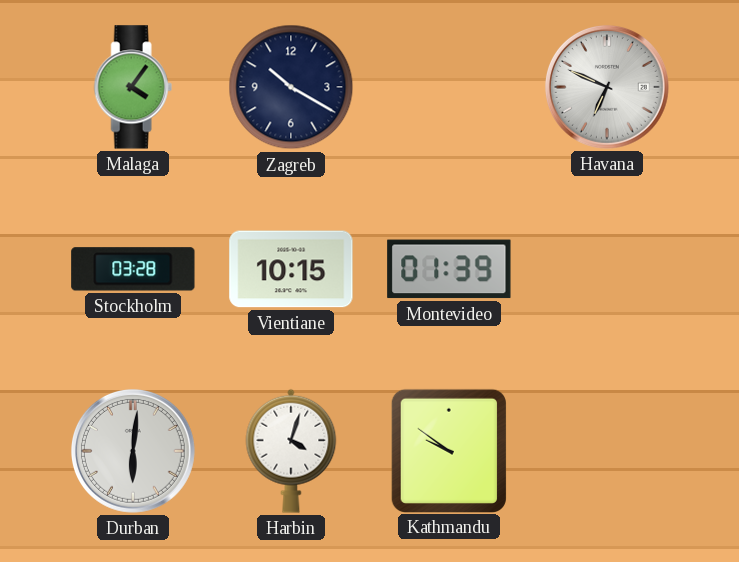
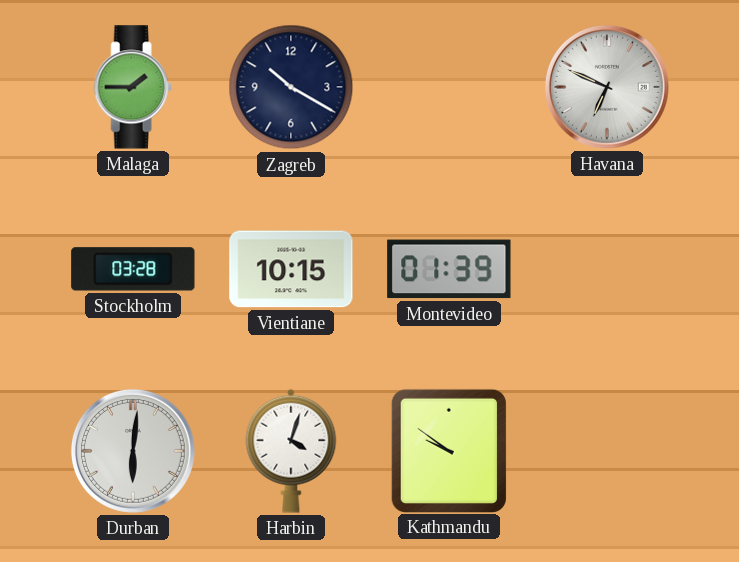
Malaga: 4:06 -> 1:45 (133, 87)
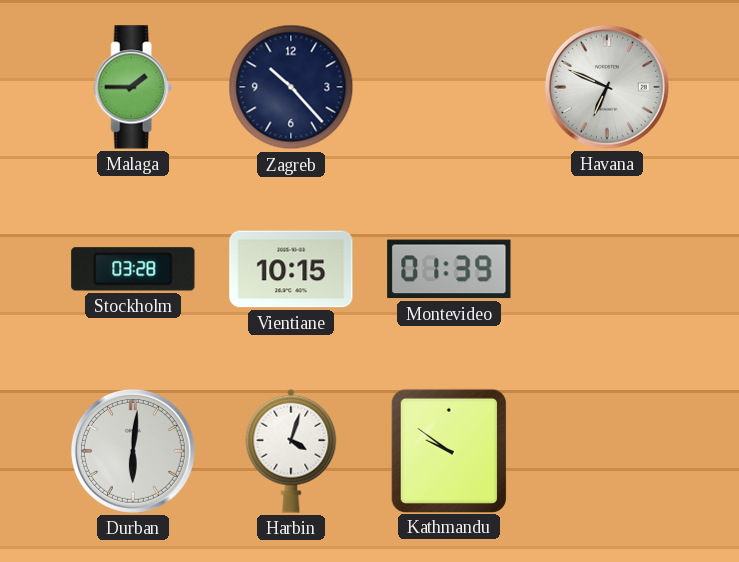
Zagreb: 10:20 -> 10:23 (291, 87)
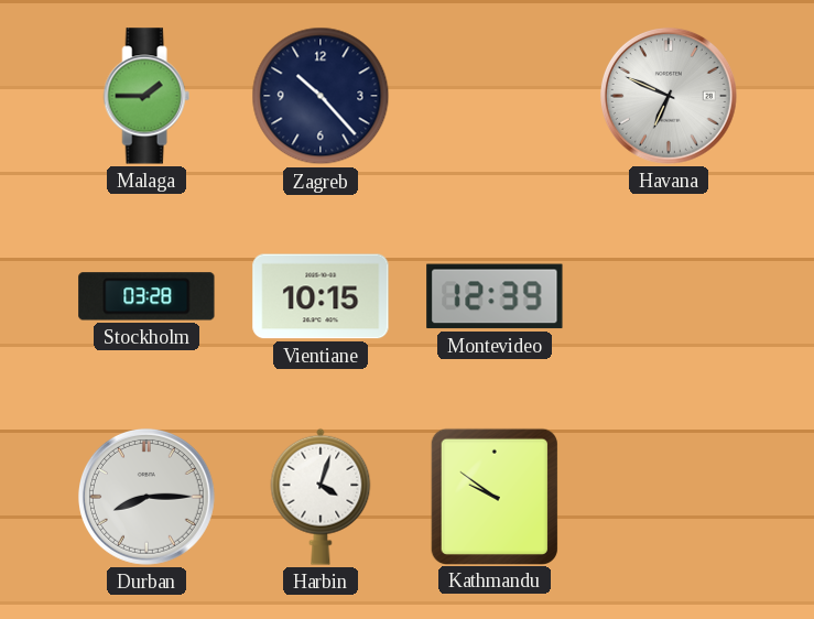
Montevideo: 01:39 -> 12:39 (495, 296)
Durban: 6:01 -> 8:15 (146, 497)
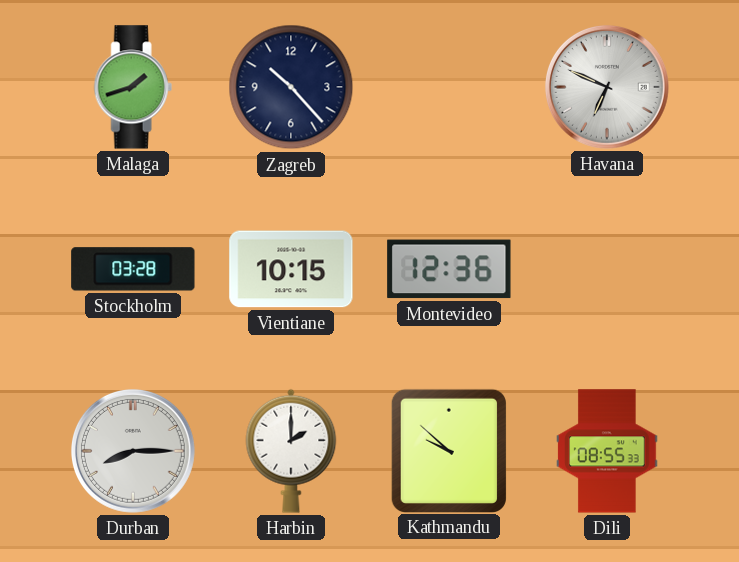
Malaga: 1:45 -> 1:42 (133, 87)
Montevideo: 12:39 -> 12:36 (449, 269)
Harbin: 4:03 -> 2:00 (291, 451)
Kathmandu: 9:51 -> 9:52 (448, 450)
Dili: none -> 08:55 (607, 451)
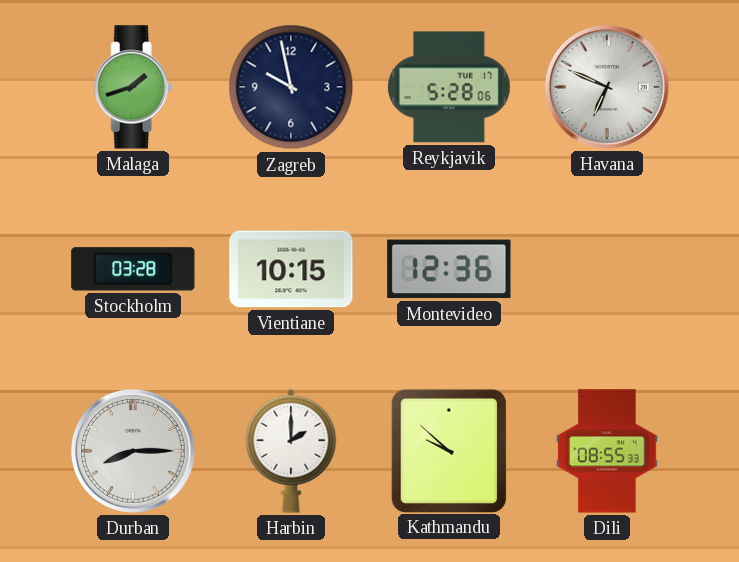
Zagreb: 10:23 -> 9:58 (291, 87)
Reykjavik: none -> 5:28 (449, 87)
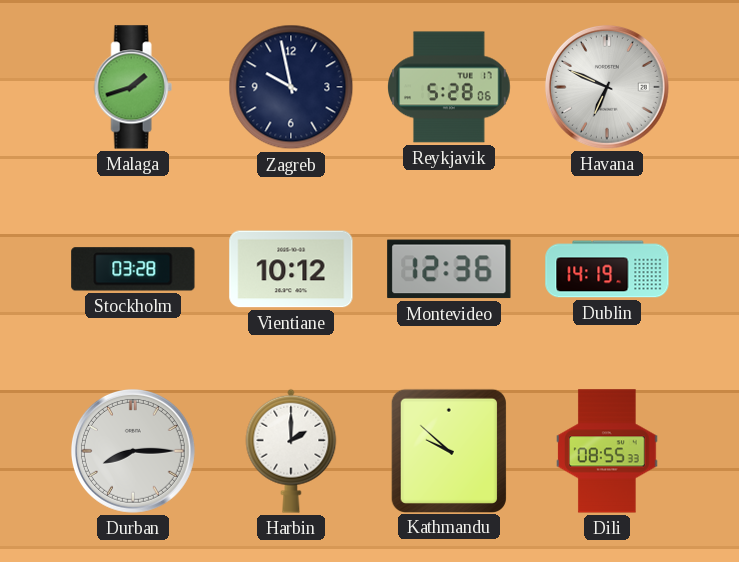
Vientiane: 10:15 -> 10:12 (291, 269)
Dublin: none -> 14:19 (607, 269)
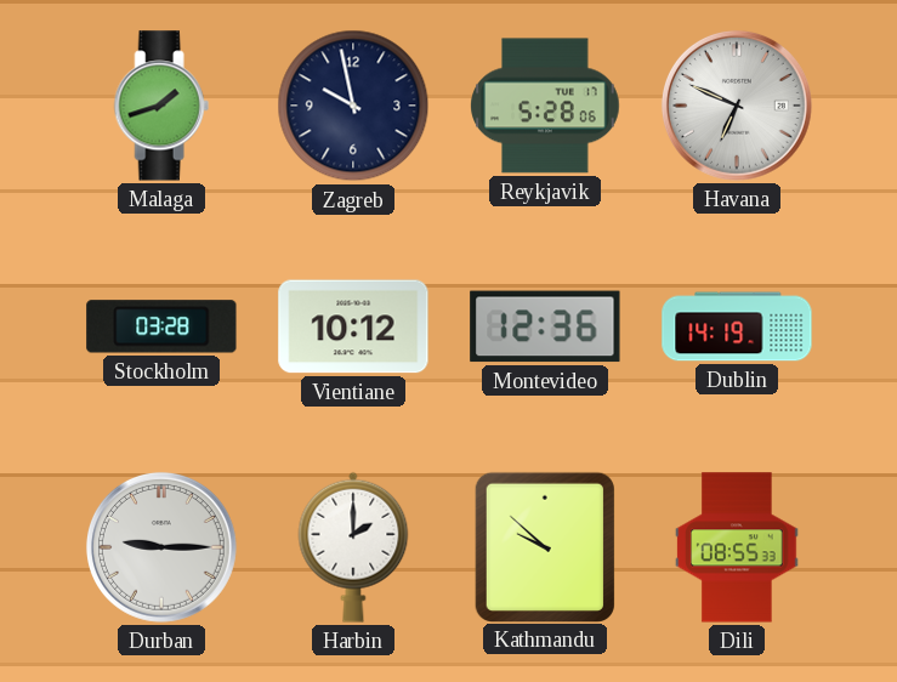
Durban: 8:15 -> 9:15 (161, 547)
